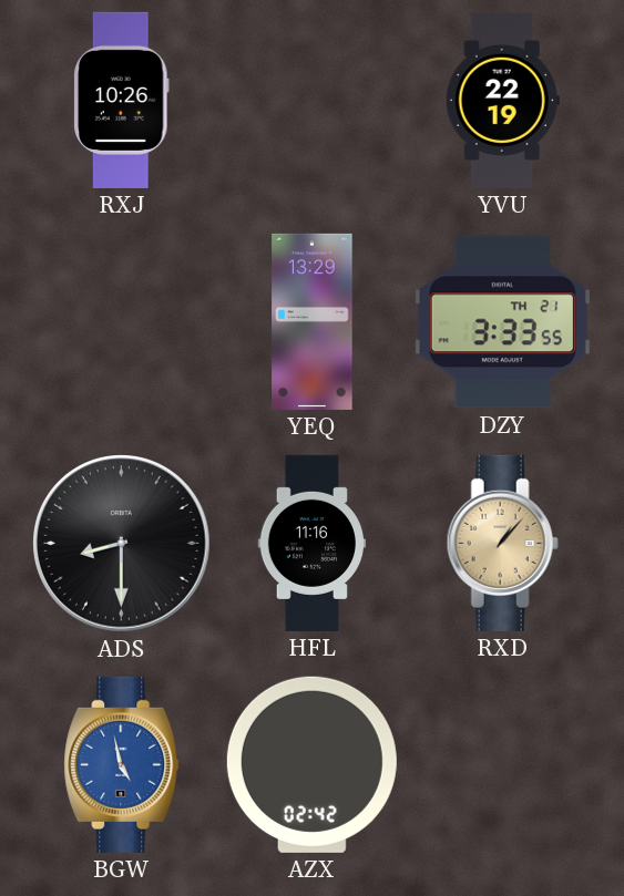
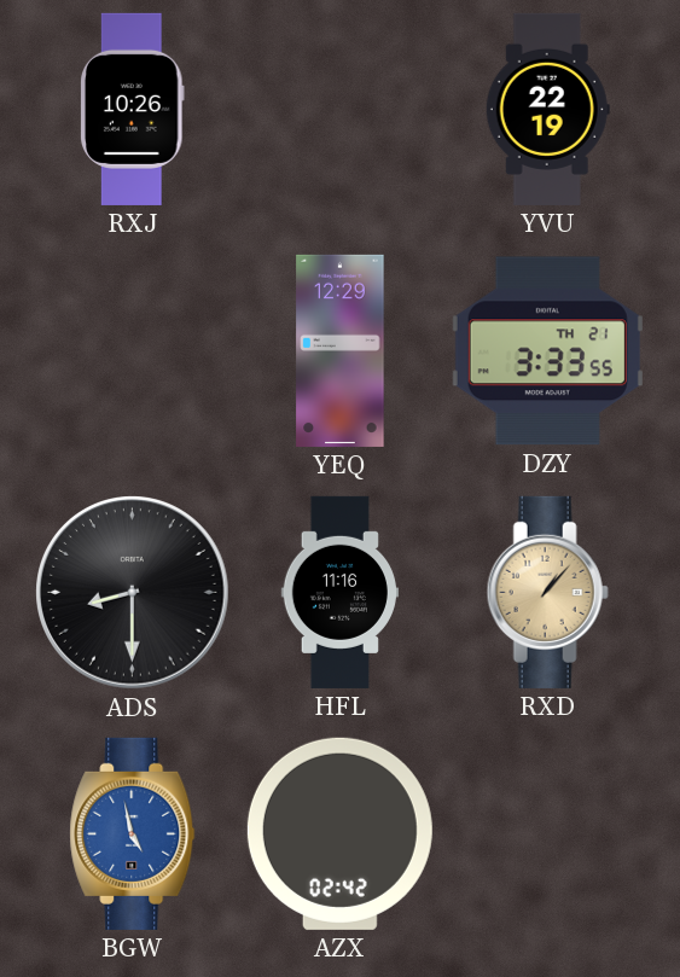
YEQ: 13:29 -> 12:29 (341, 350)
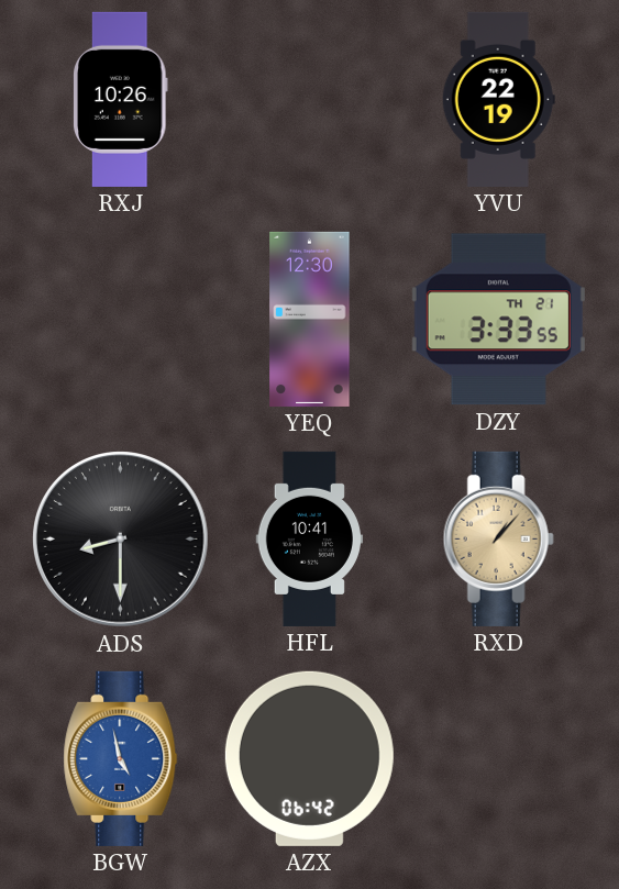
YEQ: 12:29 -> 12:30 (310, 319)
HFL: 11:16 -> 10:41 (309, 538)
AZX: 02:42 -> 06:42 (309, 758)
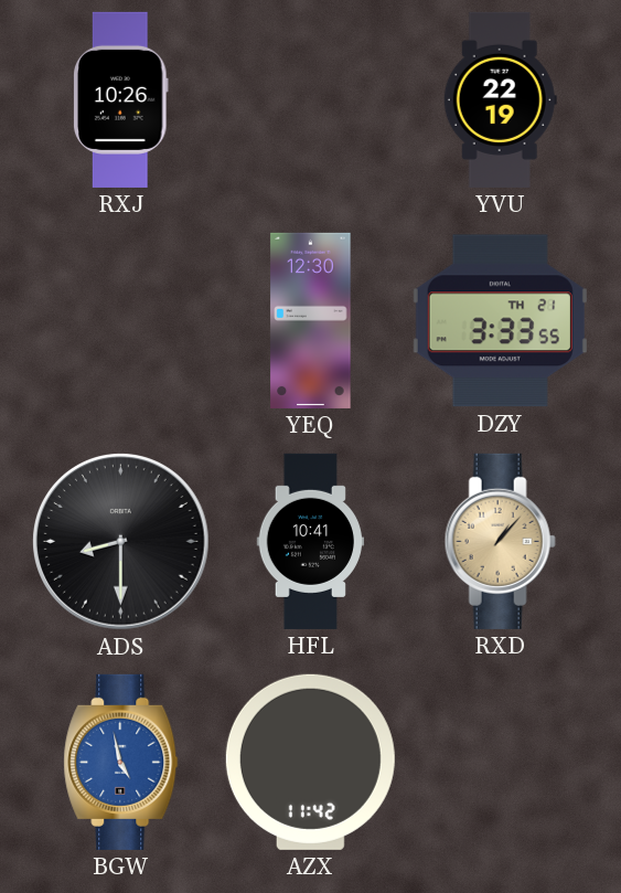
AZX: 06:42 -> 11:42 (310, 762)
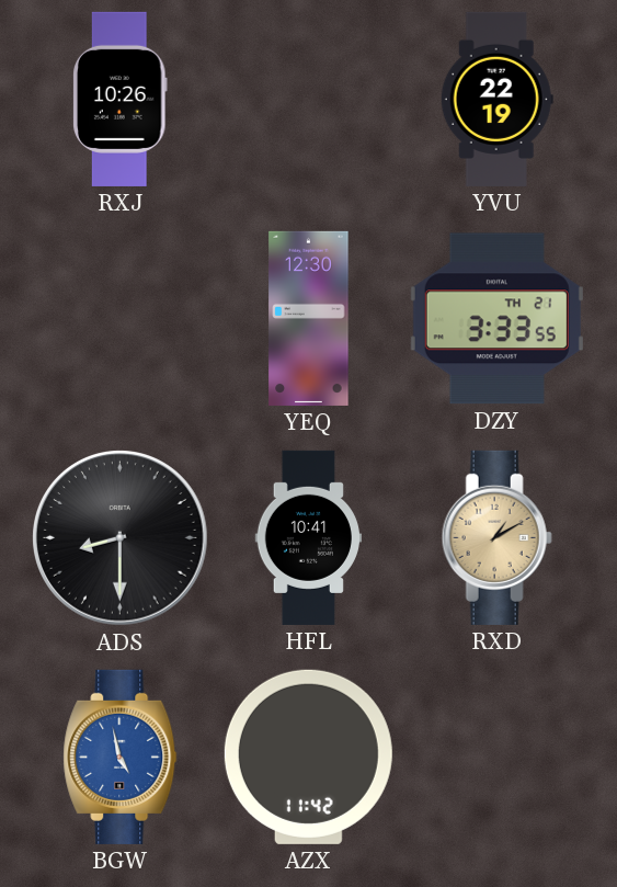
RXD: 1:07 -> 1:10 (496, 537)
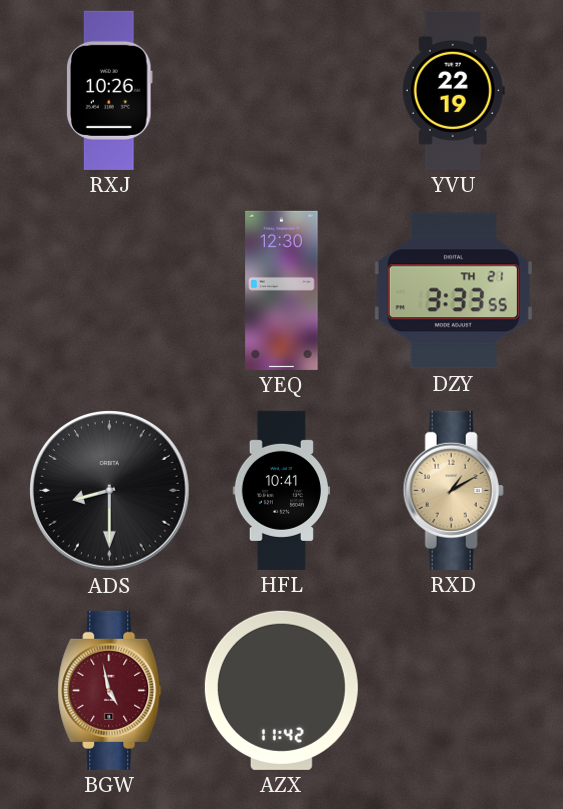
BGW dial: blue -> burgundy (110, 690)
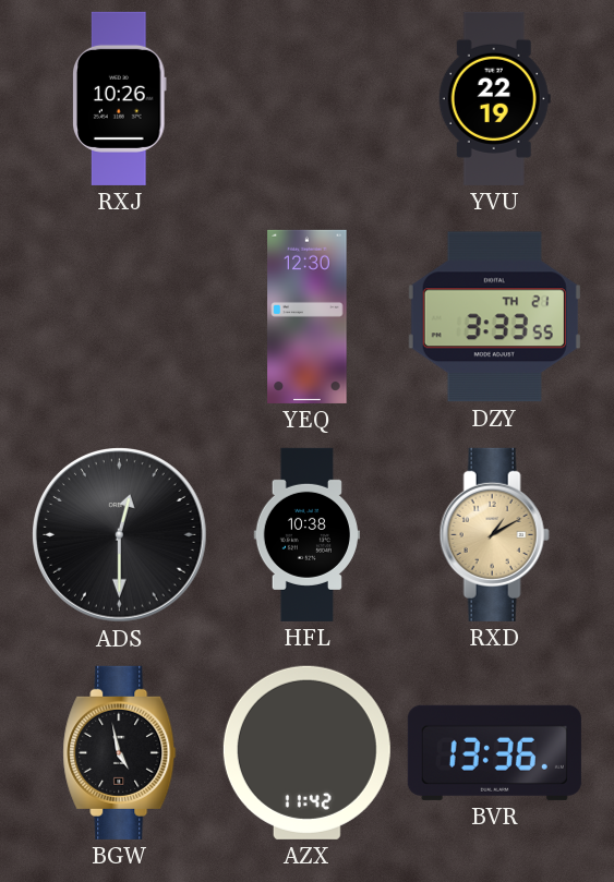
ADS: 8:30 -> 12:30 (120, 535)
HFL: 10:41 -> 10:38 (306, 534)
BGW dial: burgundy -> black (120, 752)
BVR: none -> 13:36 (494, 752)
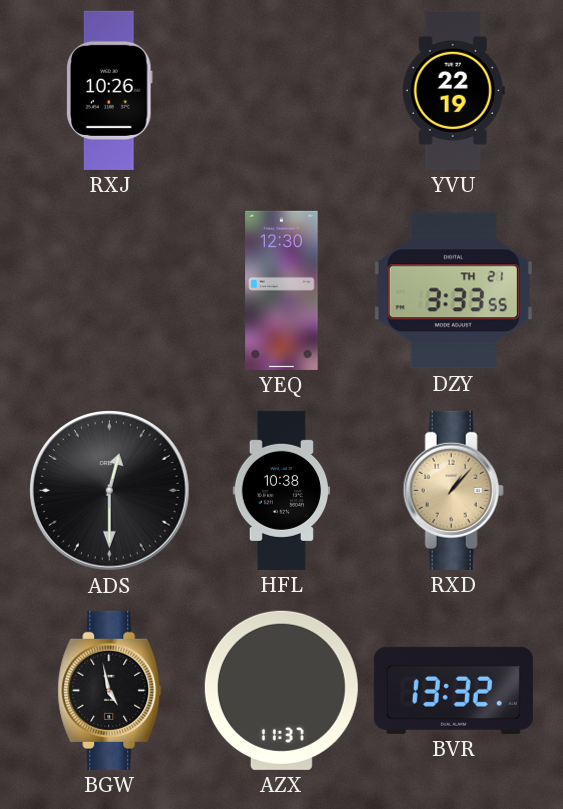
RXD: 1:10 -> 1:07 (453, 490)
AZX: 11:42 -> 11:37 (281, 690)
BVR: 13:36 -> 13:32 (453, 690)
